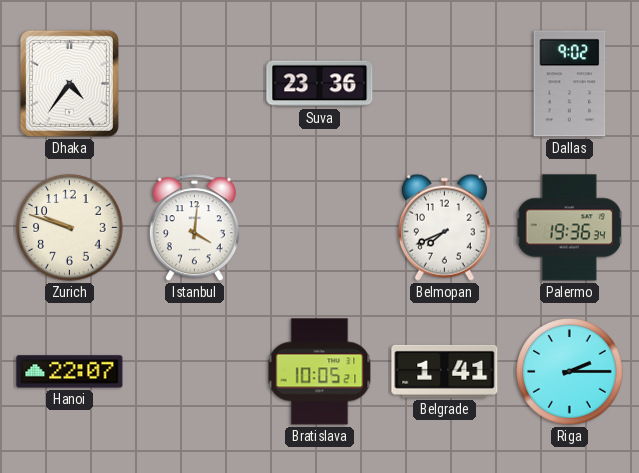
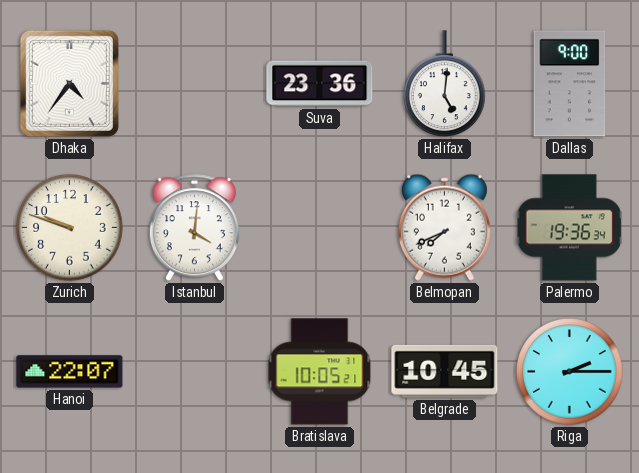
Halifax: none -> 5:01 (445, 84)
Dallas: 9:02 -> 9:00 (570, 84)
Belgrade: 1:41 -> 10:45 (445, 371)
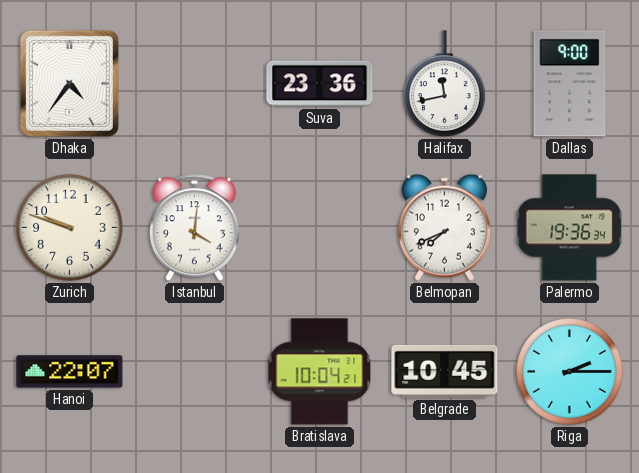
Halifax: 5:01 -> 11:43 (445, 84)
Bratislava: 10:05 -> 10:04 (320, 372)
